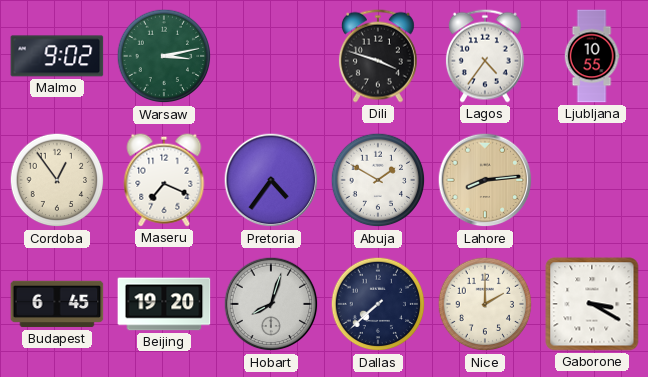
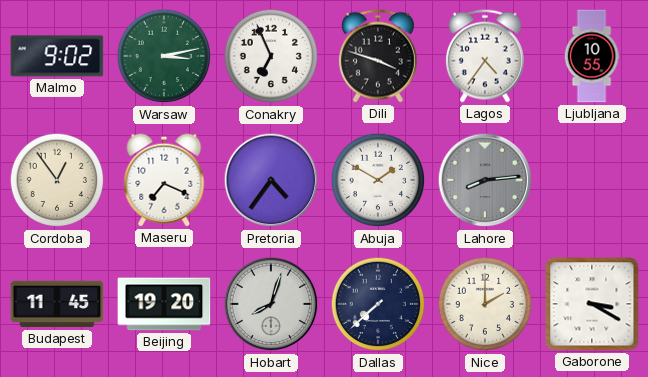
Conakry: none -> 6:56 (271, 56)
Lahore dial: champagne -> grey (485, 180)
Budapest: 6:45 -> 11:45 (57, 304)
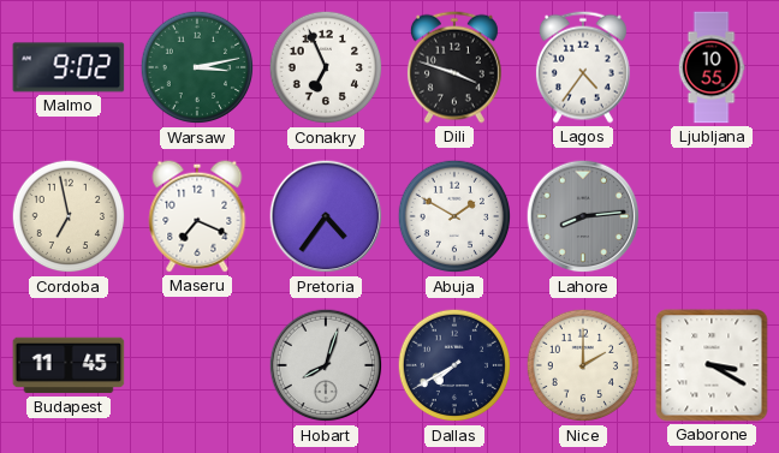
Cordoba: 12:54 -> 6:58 (69, 216)
Beijing: 19:20 -> none (164, 304)
Dallas: 7:38 -> 7:40 (454, 365)
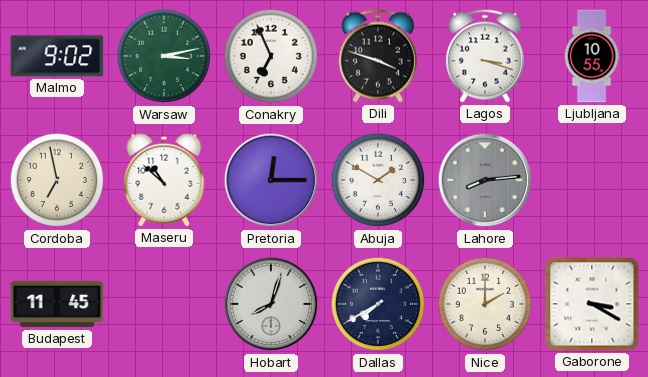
Lagos: 4:36 -> 3:18 (485, 56)
Maseru: 7:19 -> 10:52 (164, 180)
Pretoria: 4:36 -> 12:15 (271, 180)
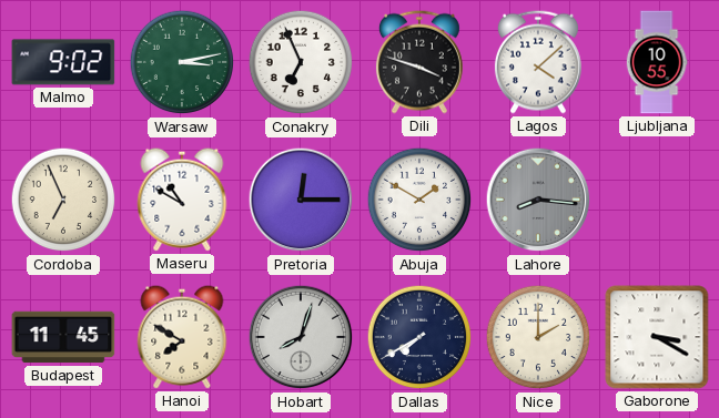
Lagos: 3:18 -> 4:08 (538, 62)
Cordoba: 6:58 -> 6:56 (63, 200)
Maseru: 10:52 -> 10:50 (182, 200)
Lahore: 8:14 -> 8:16 (538, 200)
Hanoi: none -> 7:50 (182, 337)
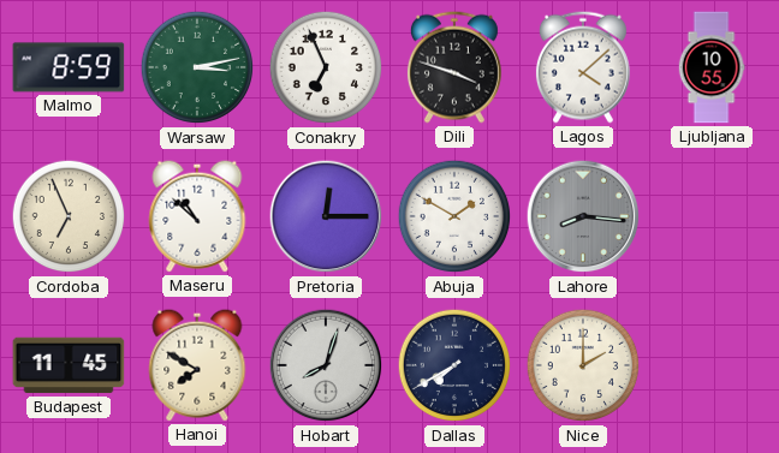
Malmo: 9:02 -> 8:59 (69, 67)
Maseru: 10:50 -> 10:52 (197, 216)
Gaborone: 3:20 -> none (657, 337)
